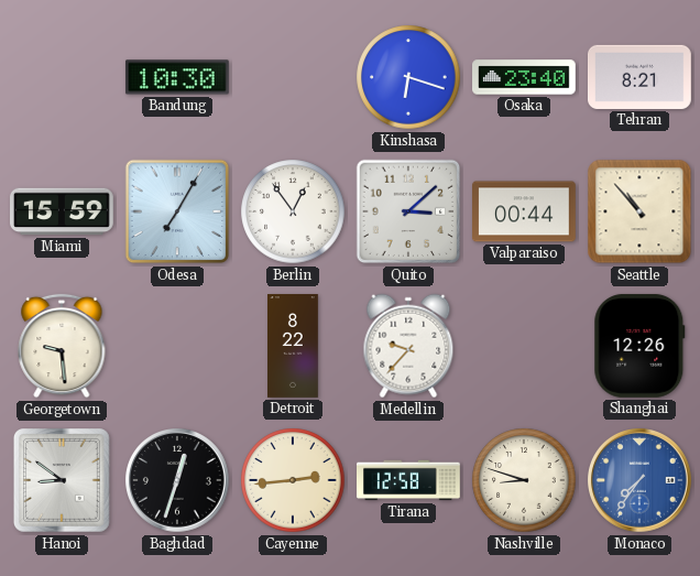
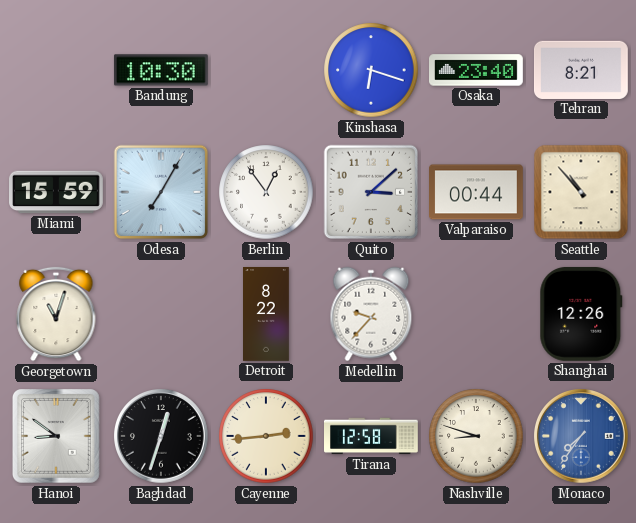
Georgetown: 9:29 -> 11:03 (56, 314)
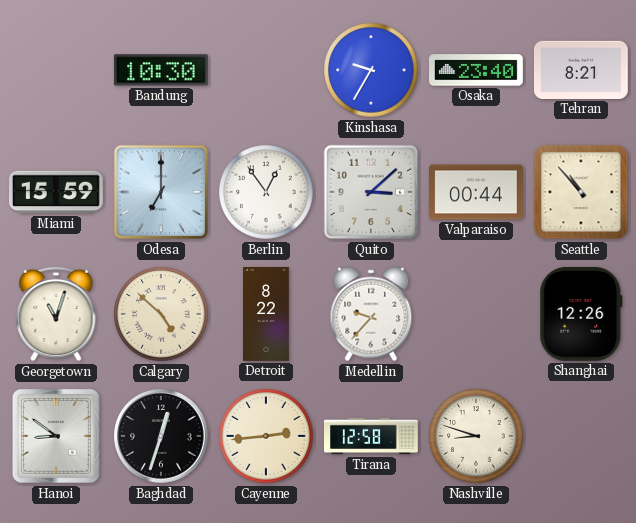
Kinshasa: 6:18 -> 9:35 (371, 70)
Odesa: 7:05 -> 7:00 (161, 192)
Calgary: none -> 4:52 (161, 314)
Monaco: 7:36 -> none (582, 437)
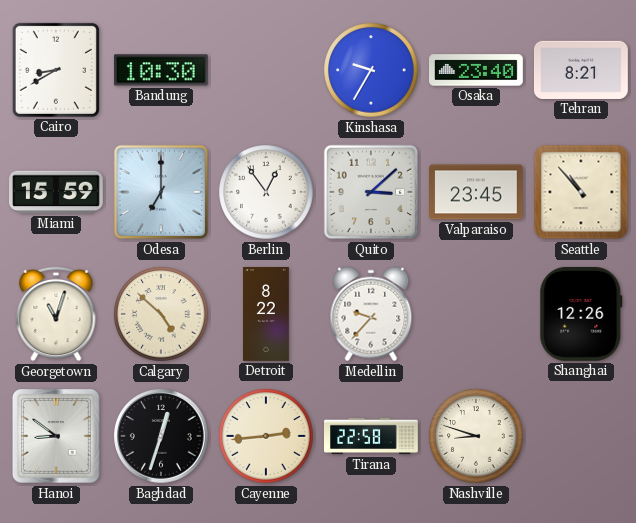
Cairo: none -> 8:40 (56, 70)
Valparaiso: 00:44 -> 23:45 (477, 192)
Tirana: 12:58 -> 22:58 (372, 436)
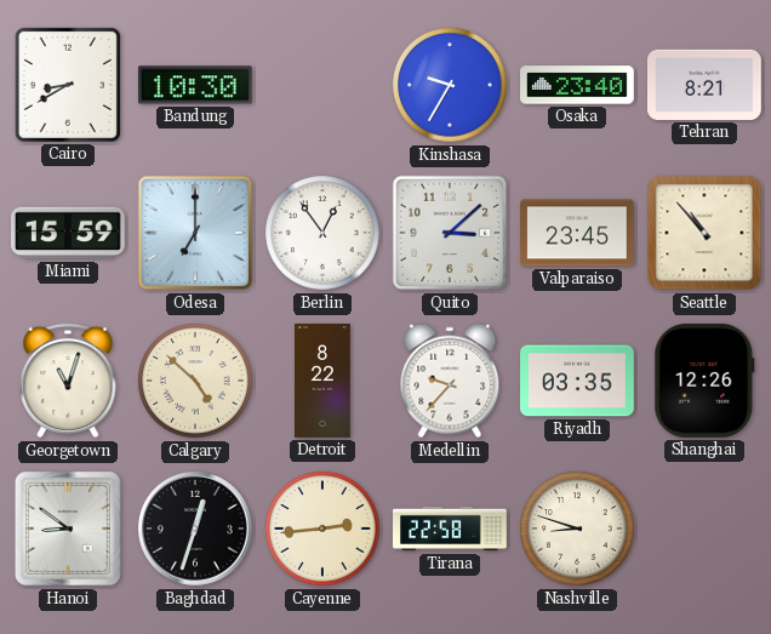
Riyadh: none -> 03:35 (578, 381)
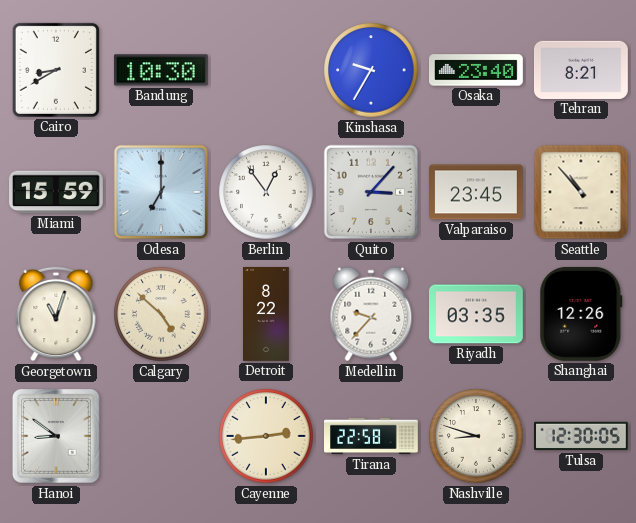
Quito: 3:08 -> 3:07 (371, 192)
Baghdad: 12:33 -> none (196, 530)
Tulsa: none -> 12:30 (582, 436)
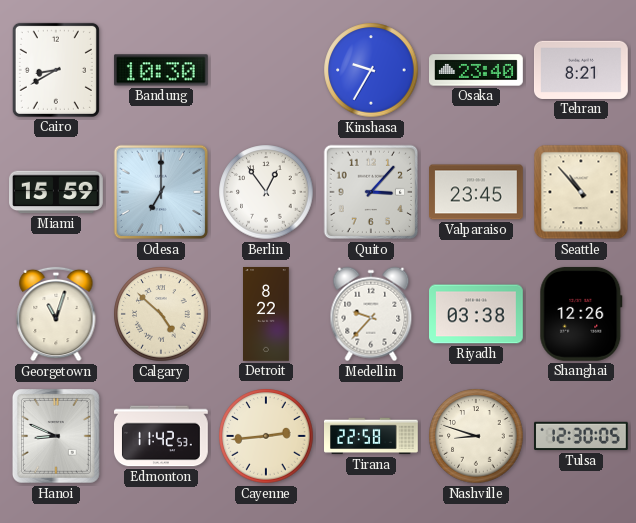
Riyadh: 03:35 -> 03:38 (477, 314)
Hanoi: 8:51 -> 8:49 (57, 437)
Edmonton: none -> 11:42 (162, 436)
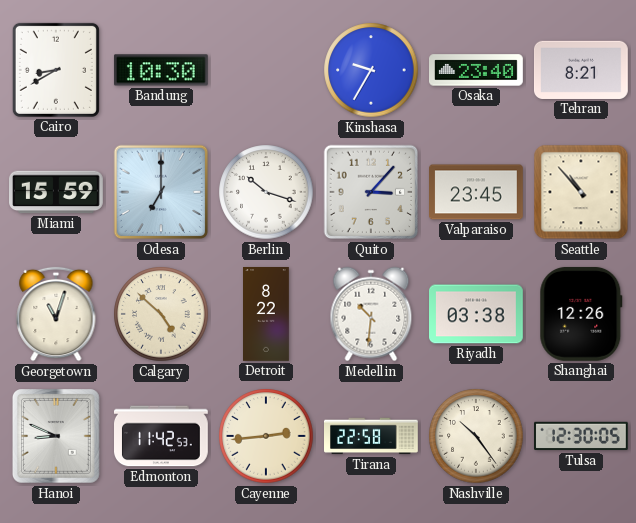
Berlin: 12:54 -> 10:18 (266, 192)
Medellin: 9:37 -> 10:31 (371, 314)
Nashville: 8:48 -> 10:24 (476, 436)
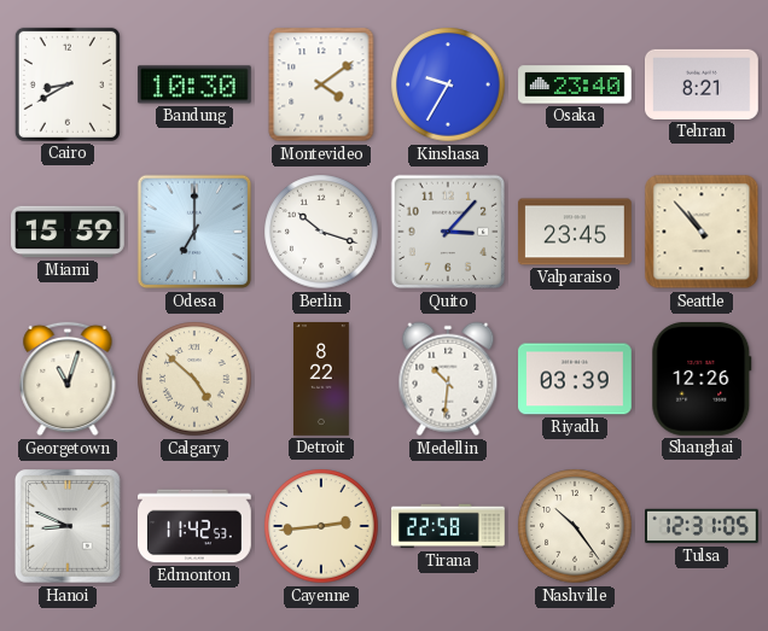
Montevideo: none -> 4:09 (321, 84)
Riyadh: 03:38 -> 03:39 (576, 379)
Tulsa: 12:30 -> 12:31 (703, 526)
